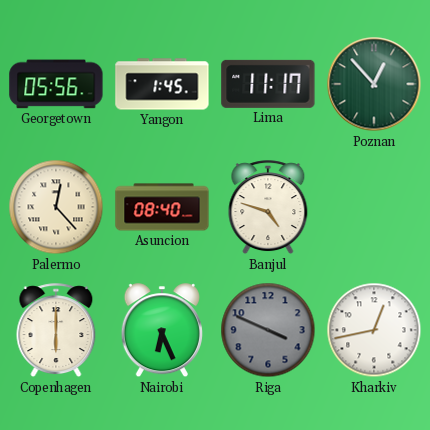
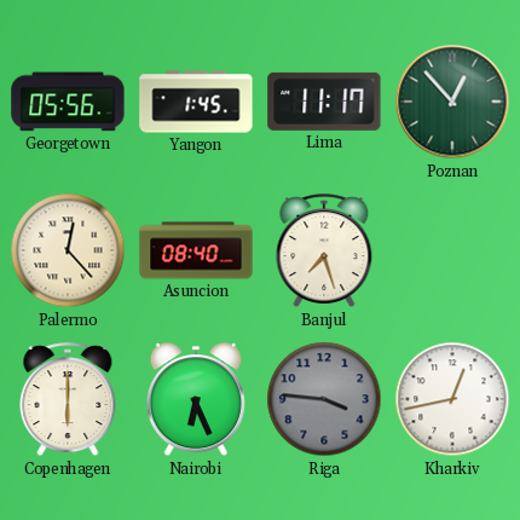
Banjul: 4:48 -> 7:27 (324, 252)
Riga: 3:49 -> 3:46 (324, 399)
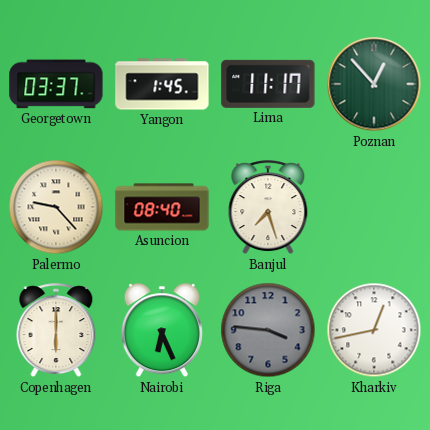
Georgetown: 05:56 -> 03:37 (56, 84)
Palermo: 12:23 -> 9:23 (56, 207)
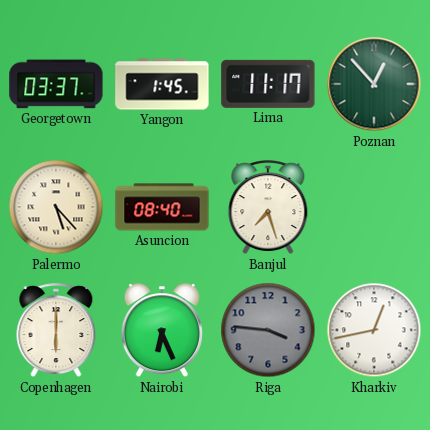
Palermo: 9:23 -> 5:23 (56, 207)
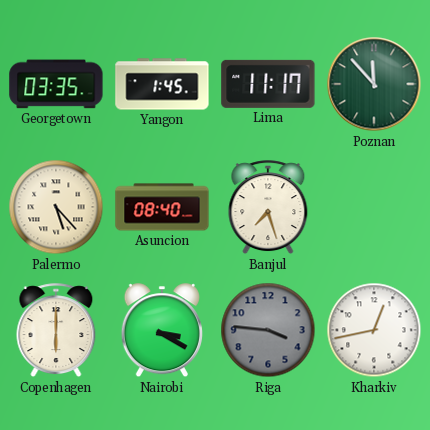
Georgetown: 03:37 -> 03:35 (56, 84)
Poznan: 12:53 -> 11:53 (374, 84)
Nairobi: 6:26 -> 3:20 (162, 331)
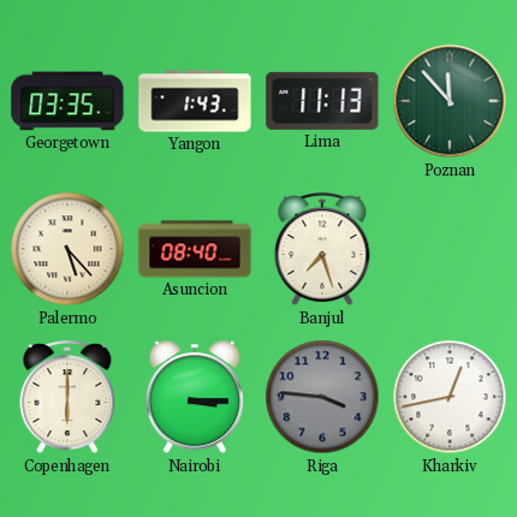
Yangon: 1:45 -> 1:43 (195, 101)
Lima: 11:17 -> 11:13 (322, 101)
Nairobi: 3:20 -> 3:15 (195, 398)
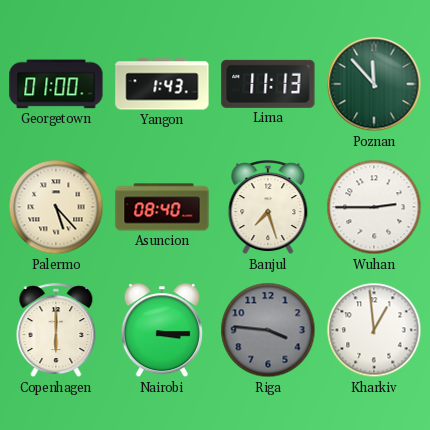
Georgetown: 03:35 -> 01:00 (56, 84)
Wuhan: none -> 2:45 (374, 207)
Kharkiv: 12:43 -> 12:59 (374, 330)
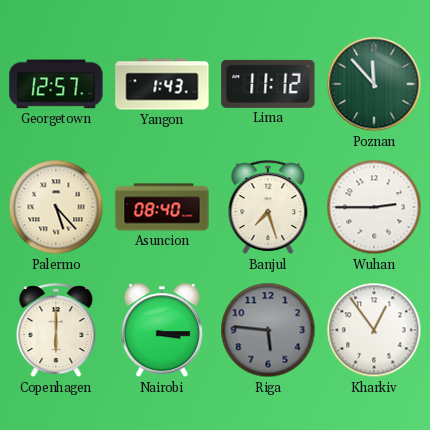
Georgetown: 01:00 -> 12:57 (56, 84)
Lima: 11:13 -> 11:12 (268, 84)
Riga: 3:46 -> 5:46 (268, 330)
Kharkiv: 12:59 -> 12:54 (374, 330)
